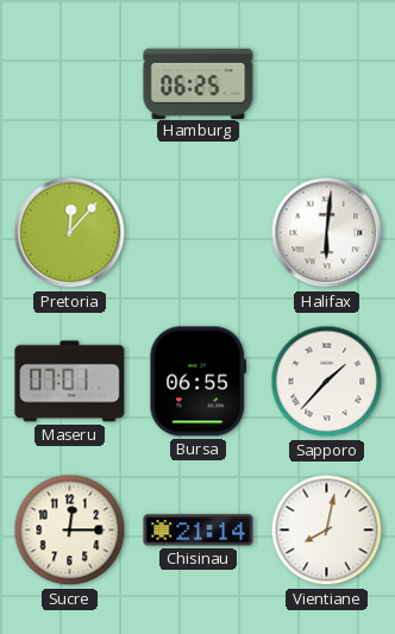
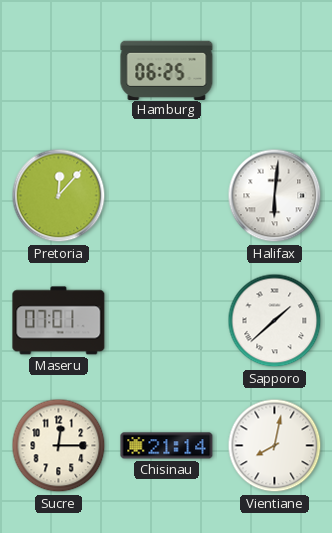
Bursa: 06:55 -> none (199, 382)
Sapporo: 1:37 -> 1:38 (275, 321)
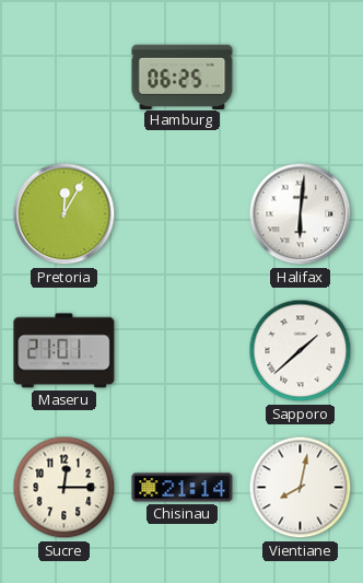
Pretoria: 12:07 -> 12:05 (65, 214)
Maseru: 07:01 -> 21:01 (65, 351)
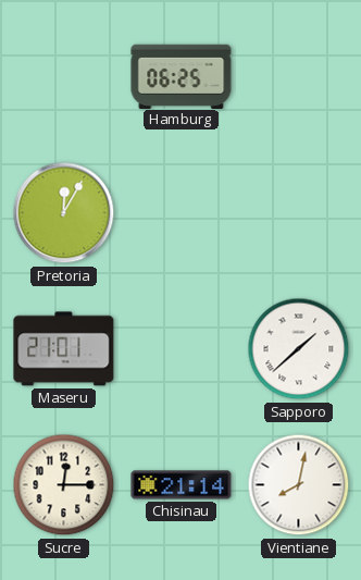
Halifax: 6:01 -> none (301, 214)
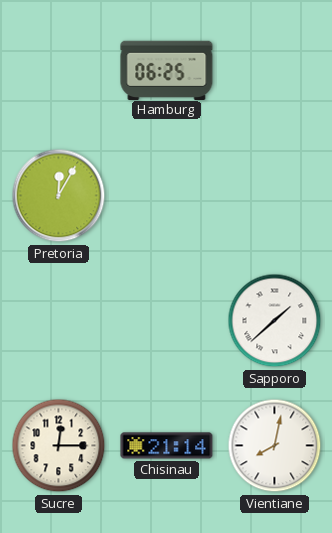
Maseru: 21:01 -> none (64, 349)
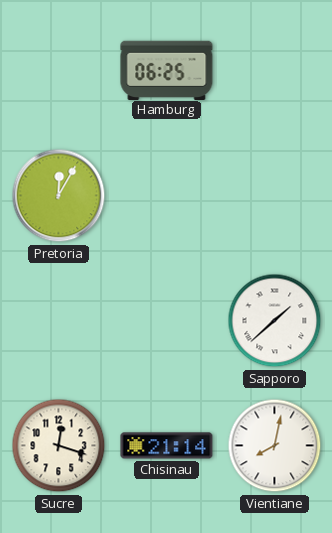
Sucre: 12:15 -> 12:18 (59, 446)
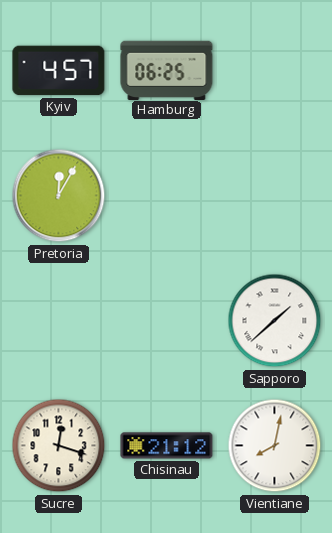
Kyiv: none -> 4:57 (59, 71)
Chisinau: 21:14 -> 21:12 (167, 446)
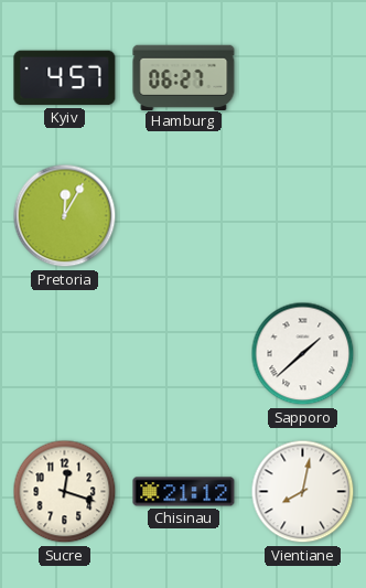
Hamburg: 06:25 -> 06:27 (184, 77)
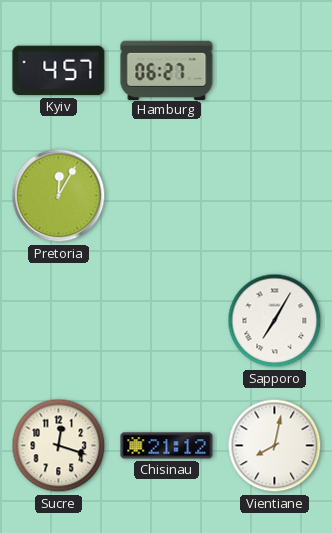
Sapporo: 1:38 -> 7:05 (275, 321)
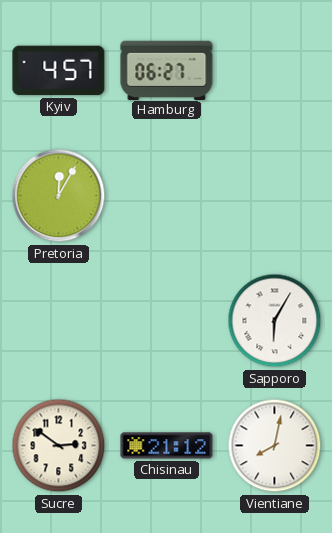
Sapporo: 7:05 -> 6:05 (275, 321)
Sucre: 12:18 -> 2:51 (59, 446)
